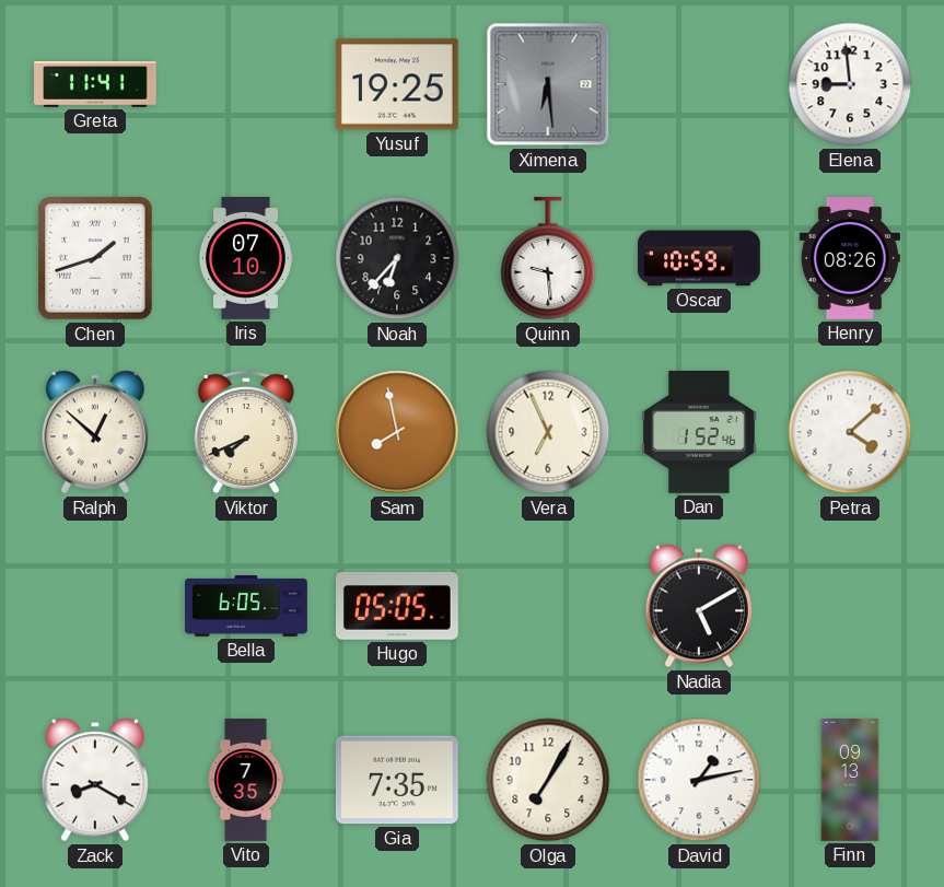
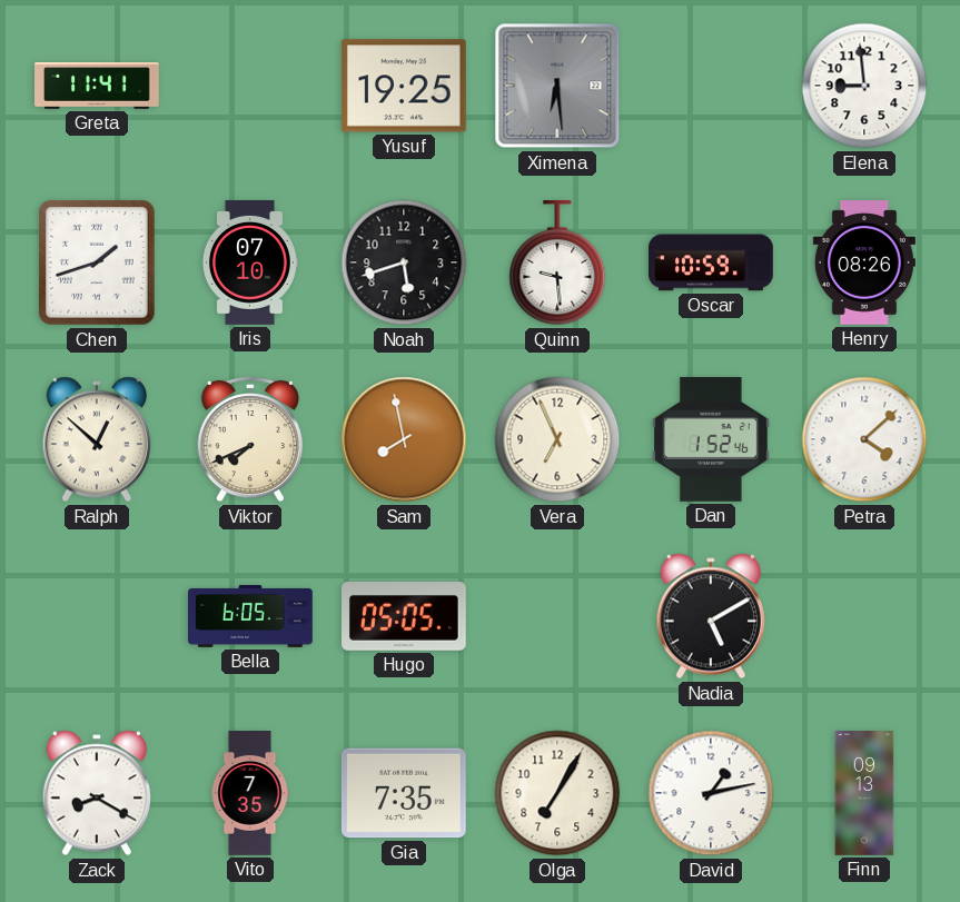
Noah: 6:37 -> 5:42 (404, 262)
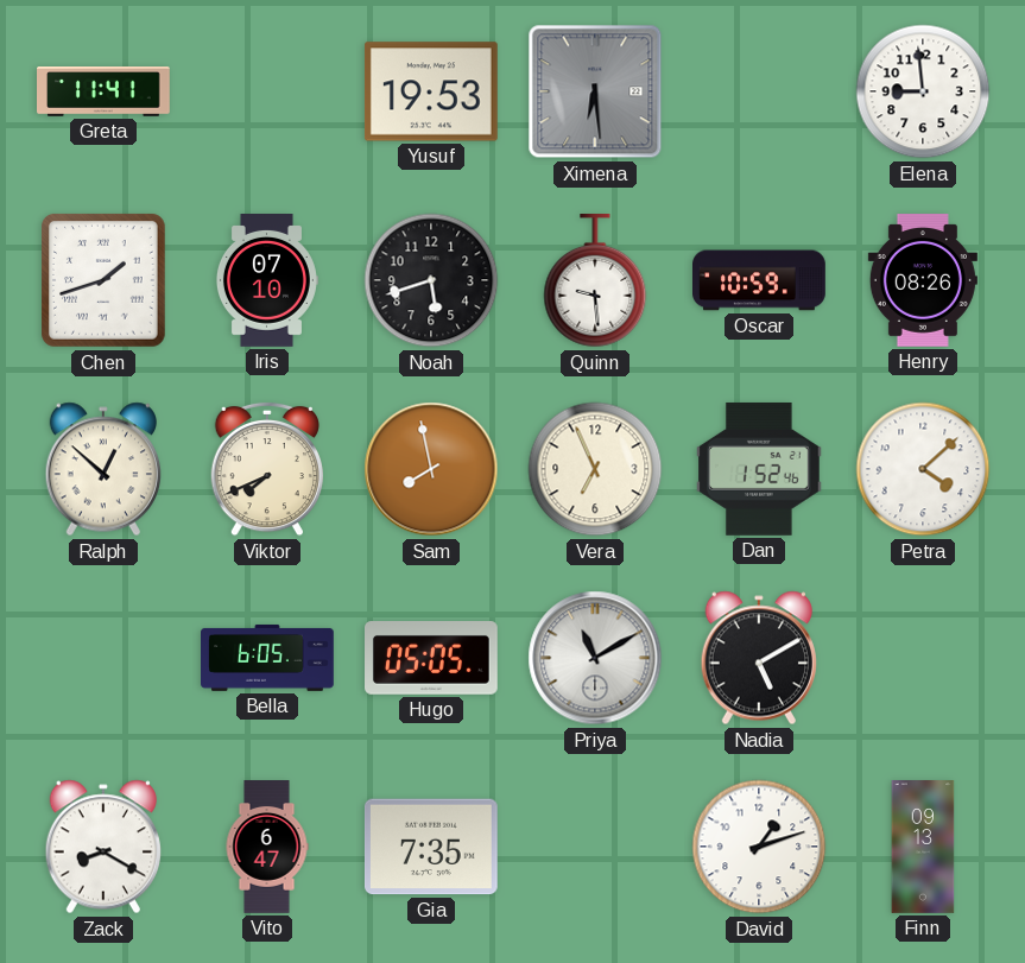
Yusuf: 19:25 -> 19:53 (431, 91)
Priya: none -> 11:10 (595, 658)
Vito: 7:35 -> 6:47 (267, 847)
Olga: 7:05 -> none (557, 793)
David: 1:13 -> 1:12 (759, 847)
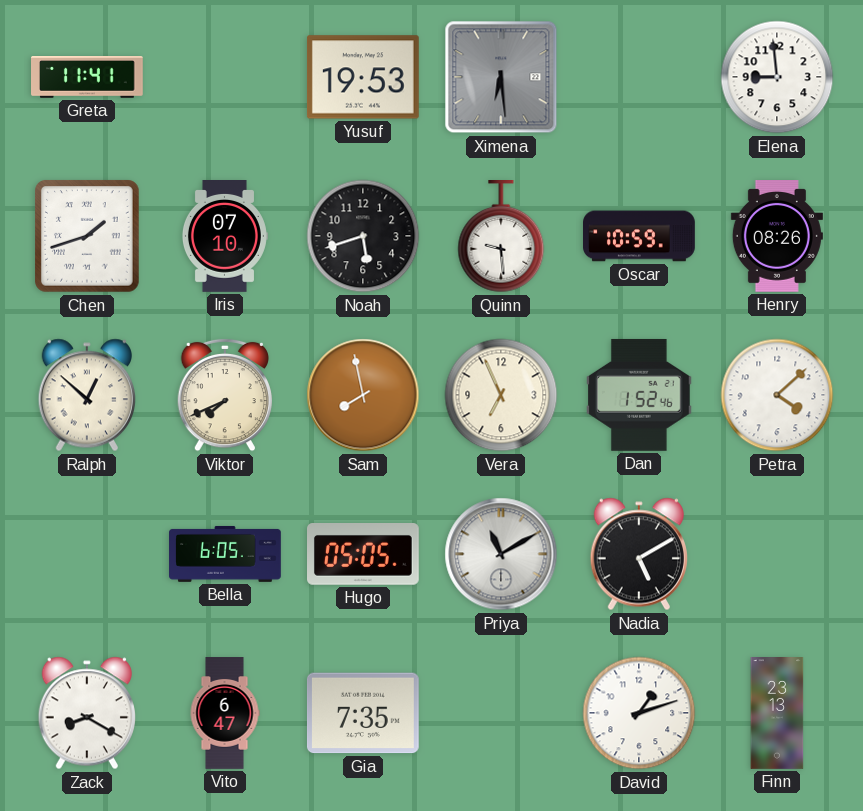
Finn: 09:13 -> 23:13 (777, 713)
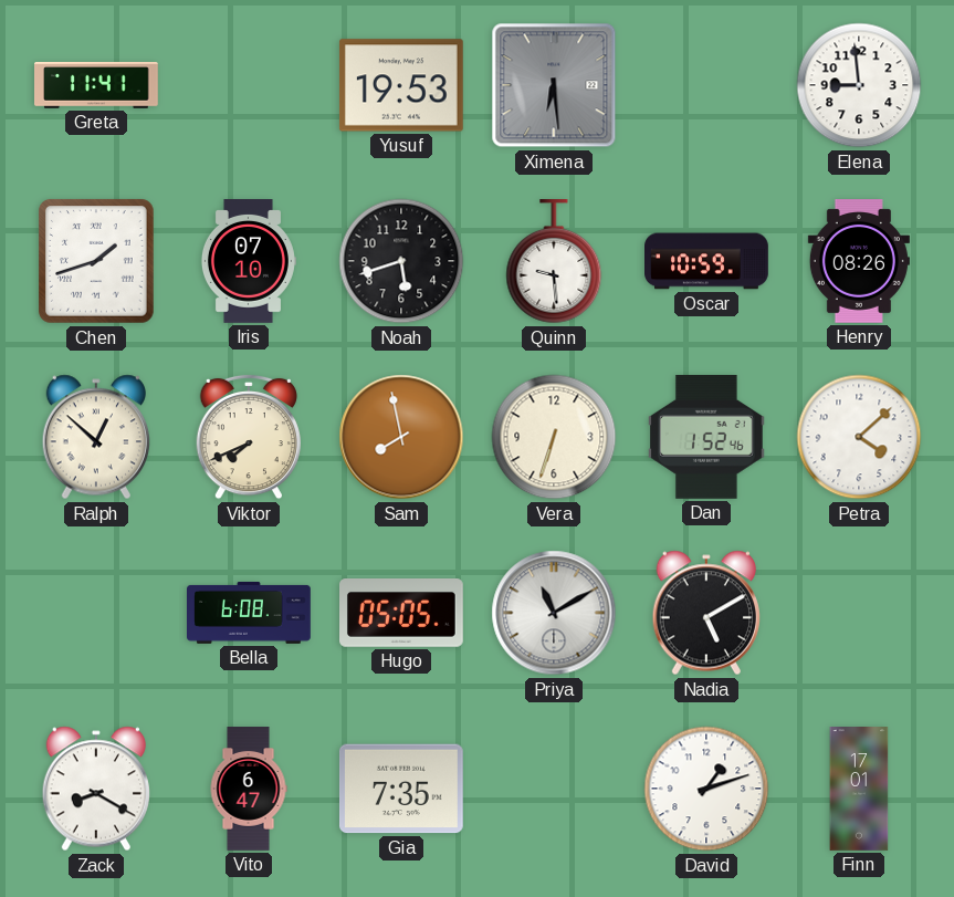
Vera: 6:56 -> 6:33 (554, 437)
Bella: 6:05 -> 6:08 (250, 613)
Finn: 23:13 -> 17:01 (859, 789)
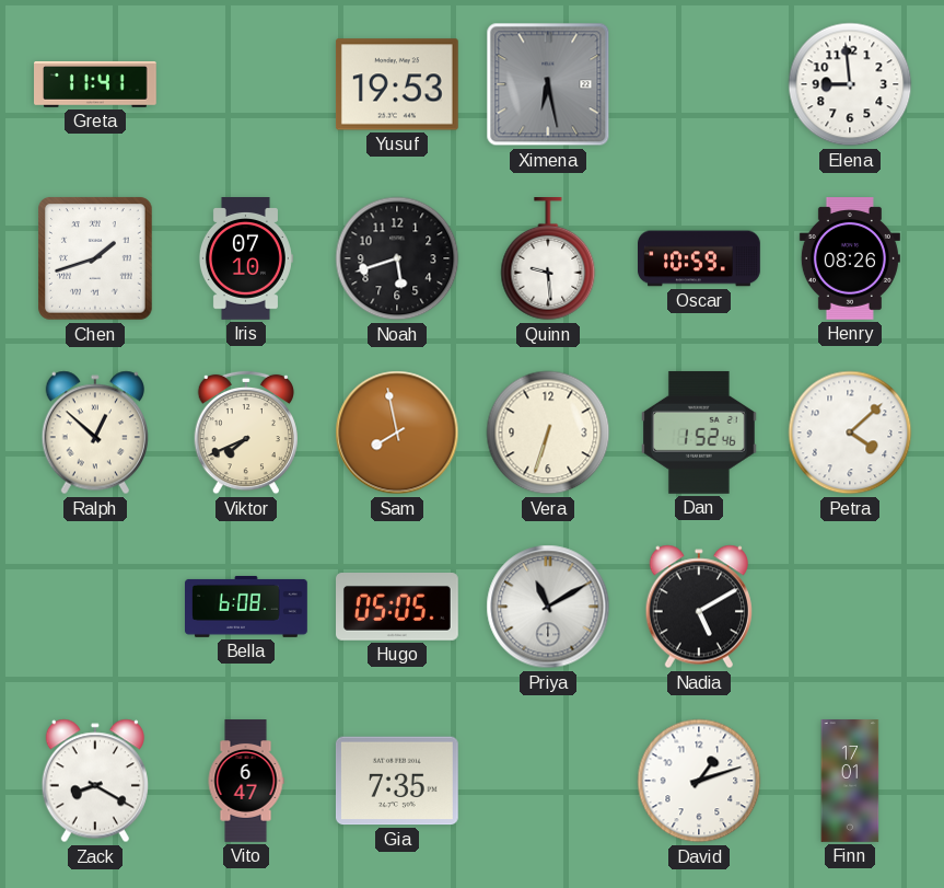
Ximena: 6:29 -> 6:28 (548, 84)
